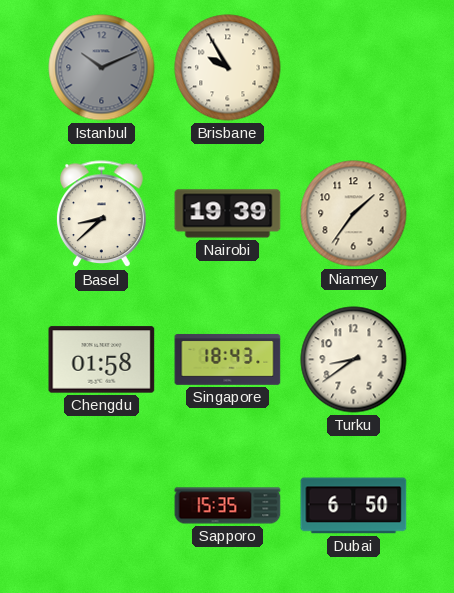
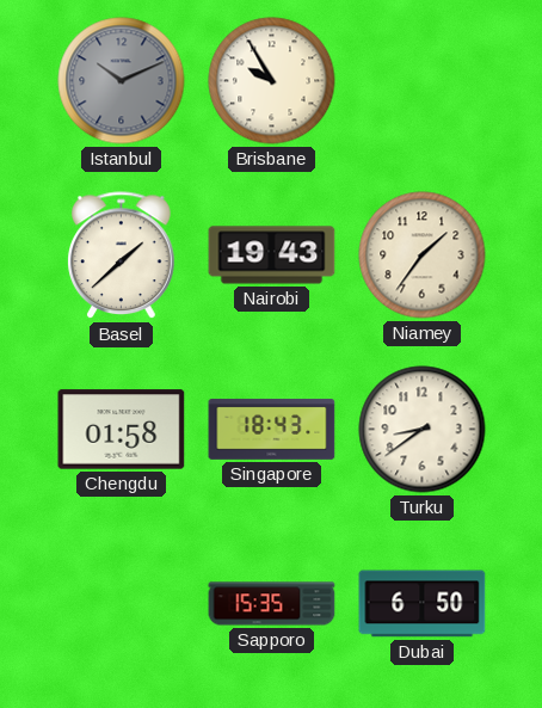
Basel: 8:38 -> 1:38 (122, 256)
Nairobi: 19:39 -> 19:43 (272, 256)
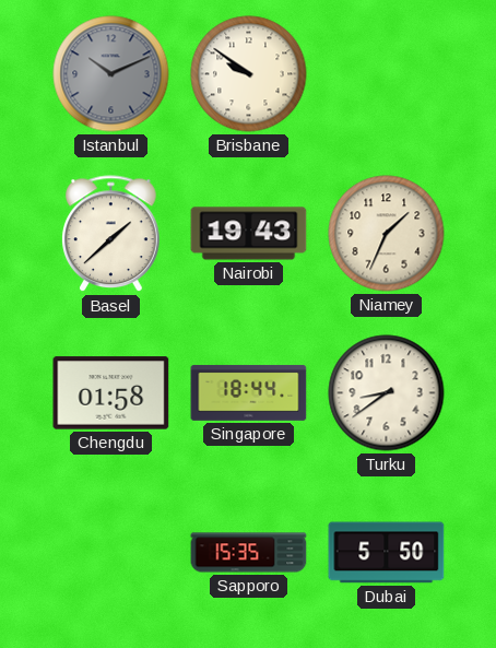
Brisbane: 9:55 -> 9:51 (249, 74)
Niamey: 1:36 -> 1:34 (387, 234)
Singapore: 18:43 -> 18:44 (249, 392)
Dubai: 6:50 -> 5:50 (387, 553)
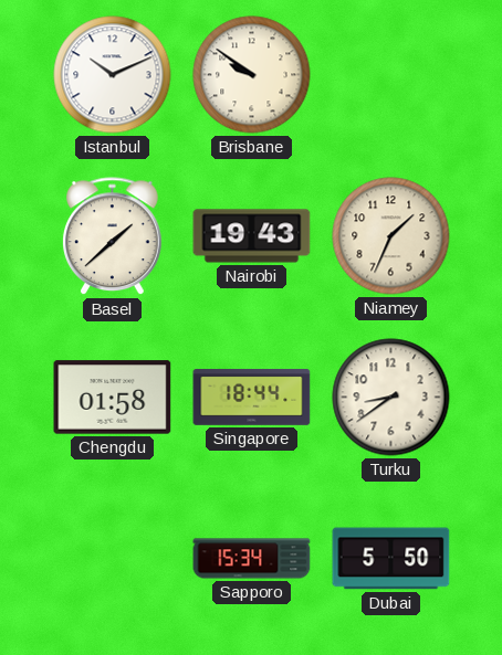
Istanbul dial: grey -> white (113, 75)
Sapporo: 15:35 -> 15:34 (252, 559)
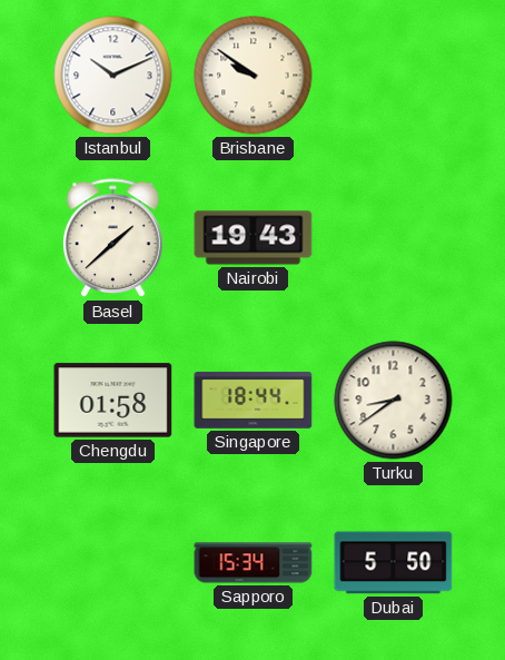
Niamey: 1:34 -> none (391, 236)
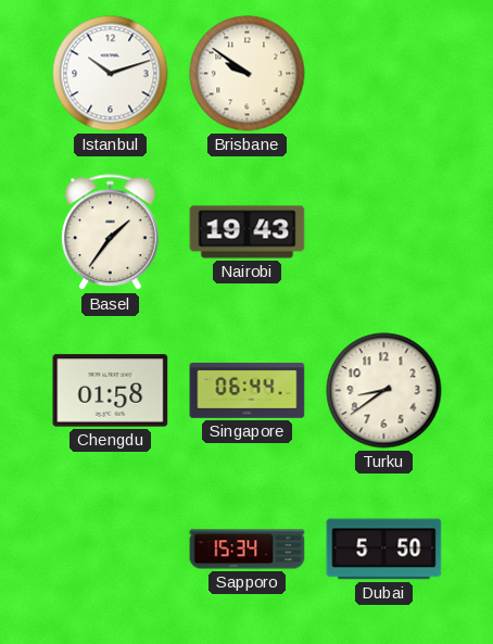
Istanbul: 10:11 -> 10:12 (111, 74)
Basel: 1:38 -> 1:36 (111, 232)
Singapore: 18:44 -> 06:44 (248, 390)
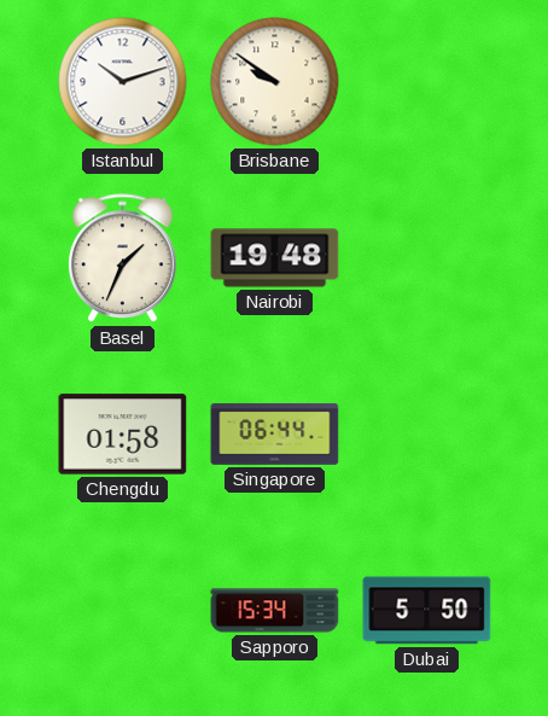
Basel: 1:36 -> 1:34 (123, 258)
Nairobi: 19:43 -> 19:48 (275, 258)
Turku: 8:39 -> none (384, 391)
